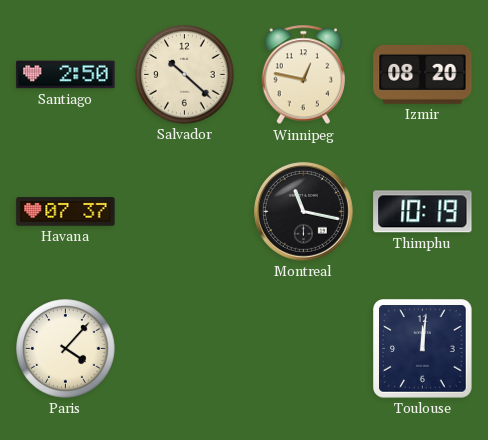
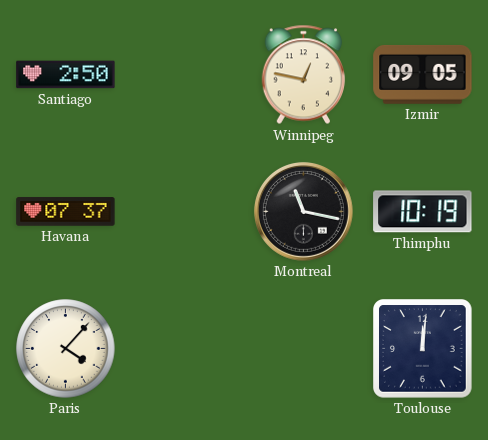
Salvador: 10:22 -> none (185, 75)
Izmir: 08:20 -> 09:05 (423, 75)
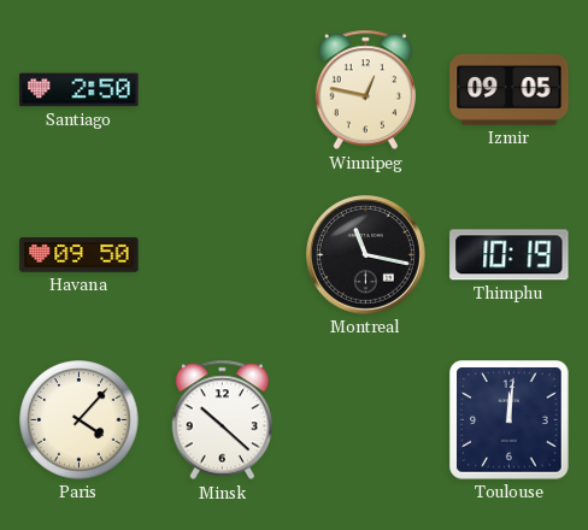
Havana: 07:37 -> 09:50 (80, 255)
Minsk: none -> 10:22 (223, 420)
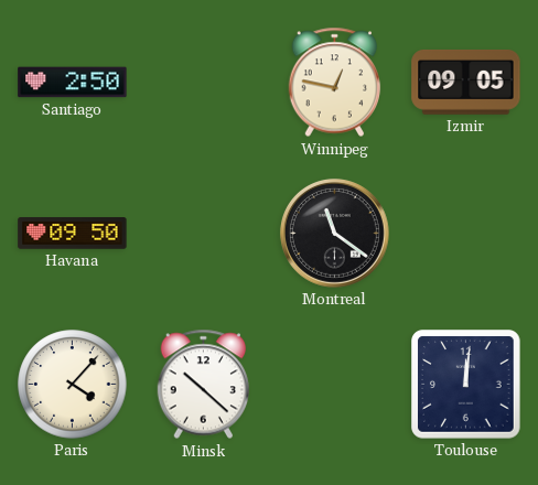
Montreal: 11:17 -> 11:21 (334, 233)
Thimphu: 10:19 -> none (510, 255)
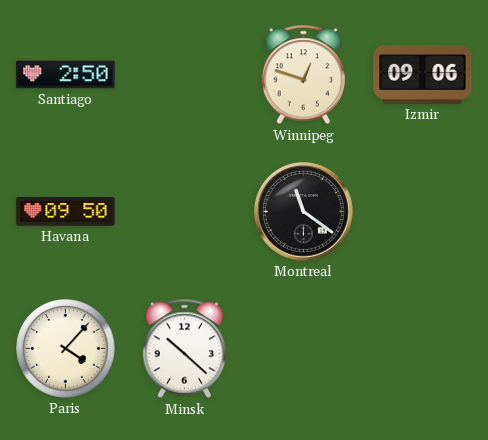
Winnipeg: 12:47 -> 12:48 (304, 75)
Izmir: 09:05 -> 09:06 (423, 75)
Toulouse: 12:01 -> none (466, 385)
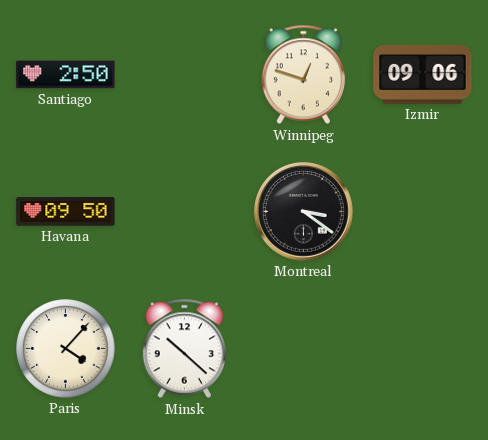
Montreal: 11:21 -> 3:21 (303, 211)
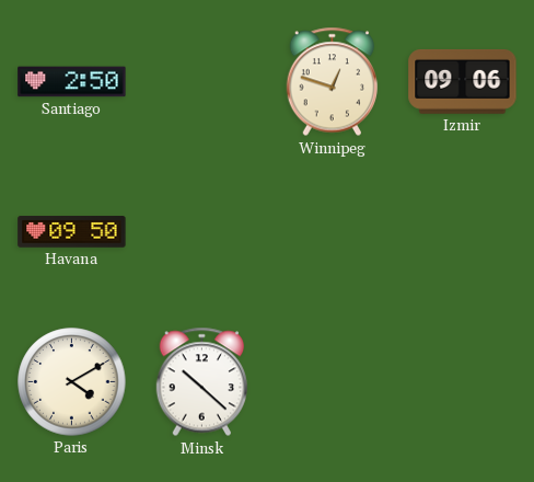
Montreal: 3:21 -> none (303, 211)
Paris: 4:07 -> 4:10 (72, 382)
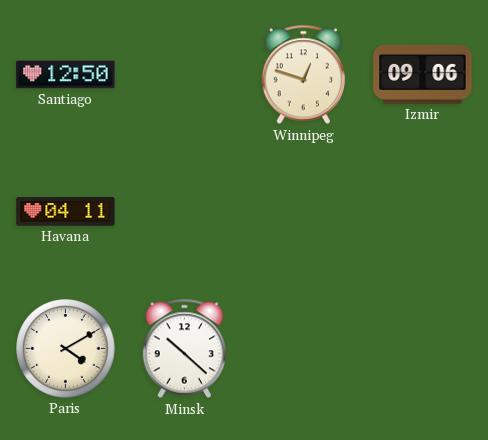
Santiago: 2:50 -> 12:50 (66, 75)
Havana: 09:50 -> 04:11 (66, 212)
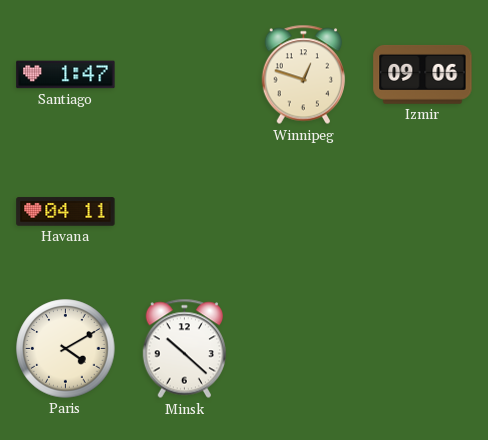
Santiago: 12:50 -> 1:47 (66, 75)
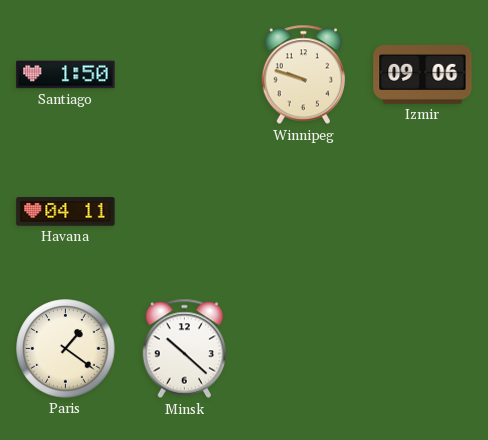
Santiago: 1:47 -> 1:50 (66, 75)
Winnipeg: 12:48 -> 9:48 (304, 75)
Paris: 4:10 -> 1:21 (66, 349)
